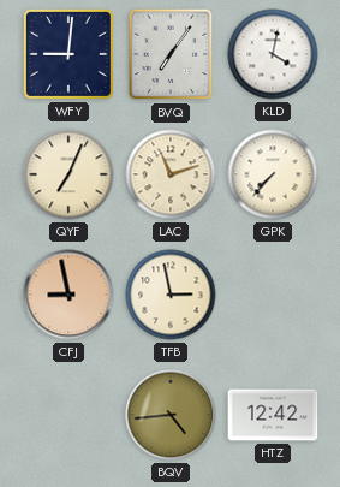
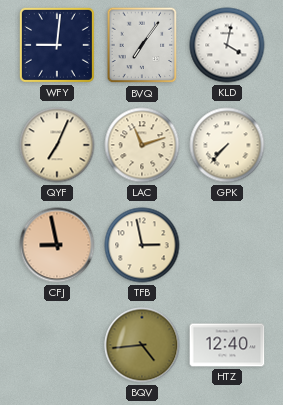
HTZ: 12:42 -> 12:40 (227, 345)
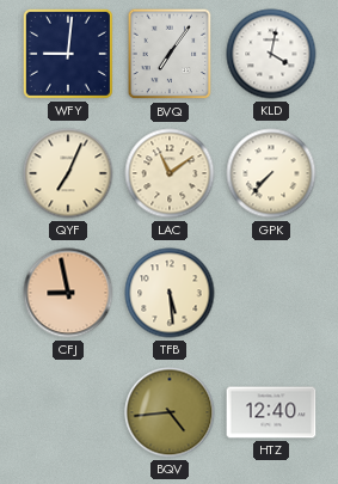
LAC: 11:12 -> 11:09 (170, 173)
TFB: 2:58 -> 5:29 (170, 293)
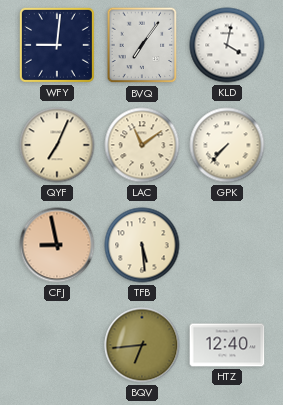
BQV: 4:44 -> 6:44 (142, 345)
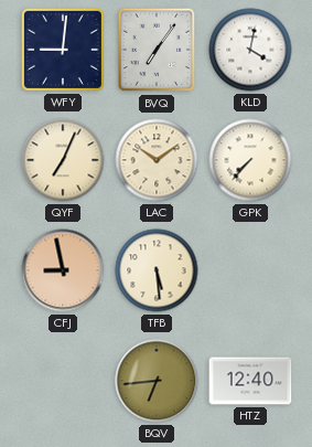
LAC: 11:09 -> 10:09 (157, 160)
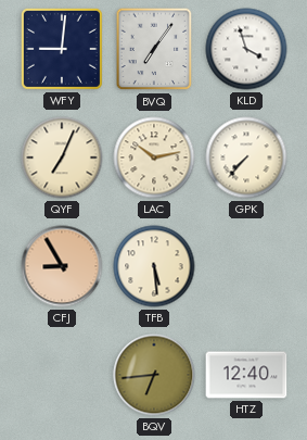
KLD: 4:02 -> 3:57 (246, 49)
LAC: 10:09 -> 10:13 (154, 158)
CFJ: 8:58 -> 8:55 (62, 266)
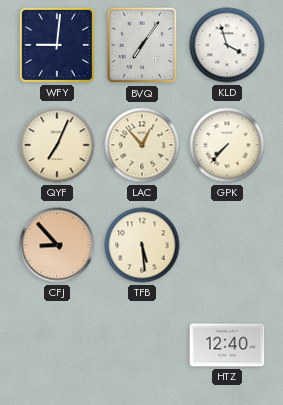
LAC: 10:13 -> 12:53 (142, 145)
CFJ: 8:55 -> 8:53 (57, 245)
BQV: 6:44 -> none (154, 375)
